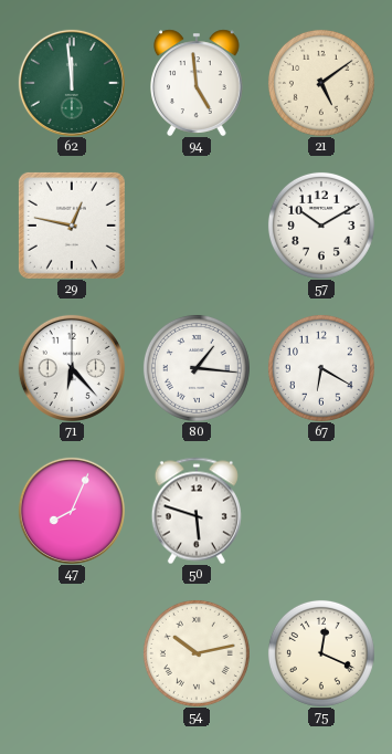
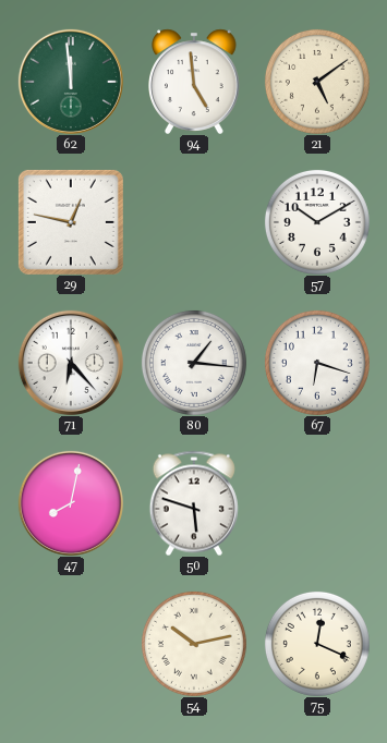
67: 6:20 -> 6:18 (317, 363)
47: 8:04 -> 8:02 (71, 503)
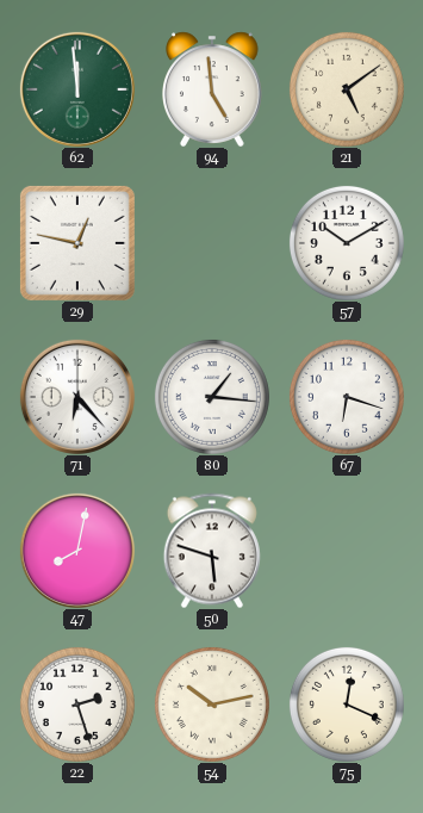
22: none -> 2:27 (77, 705)
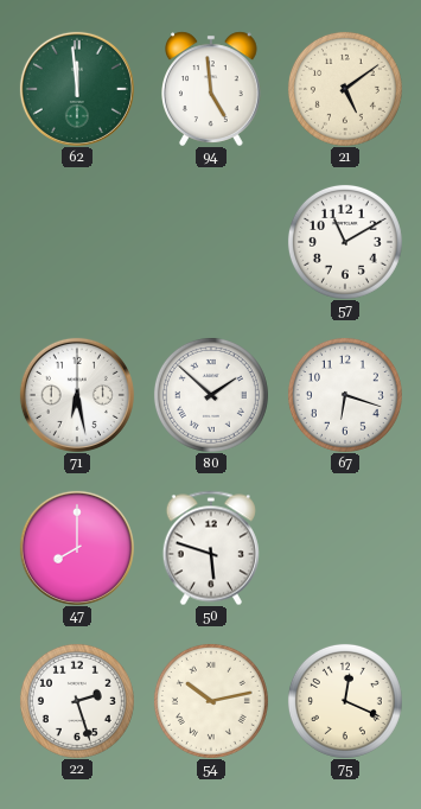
29: 12:47 -> none (77, 243)
57: 10:10 -> 11:10 (345, 242)
71: 6:23 -> 6:28 (77, 395)
80: 1:16 -> 1:52 (211, 395)
47: 8:02 -> 8:00 (77, 548)
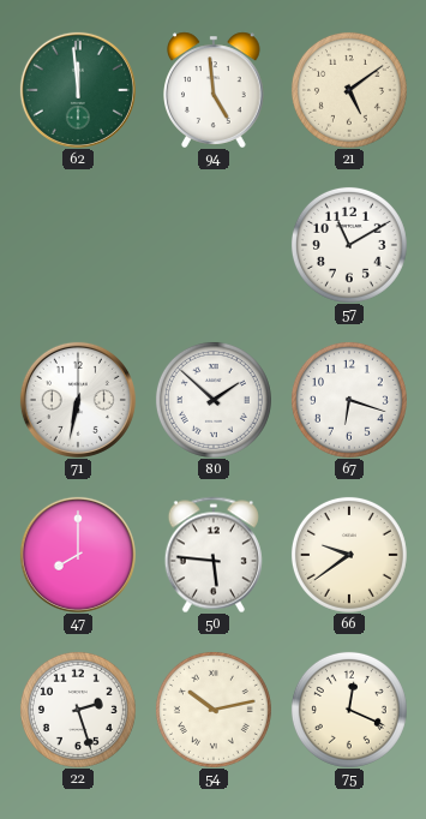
71: 6:28 -> 6:32 (78, 400)
50: 5:48 -> 5:46 (214, 555)
66: none -> 9:39 (349, 555)
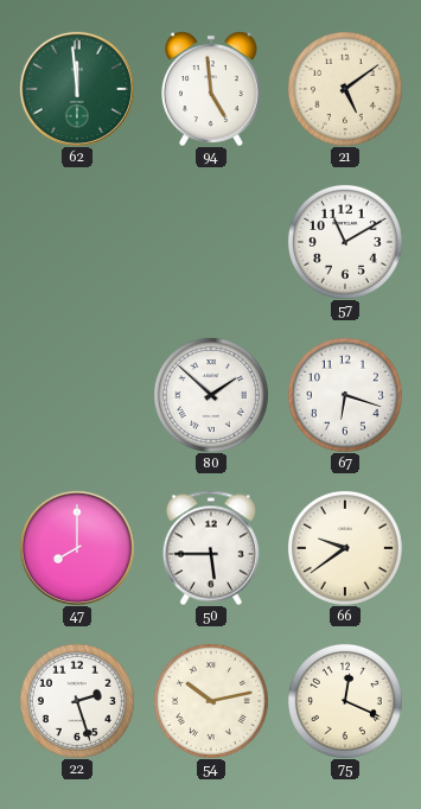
71: 6:32 -> none (78, 400)
50: 5:46 -> 5:45 (211, 548)
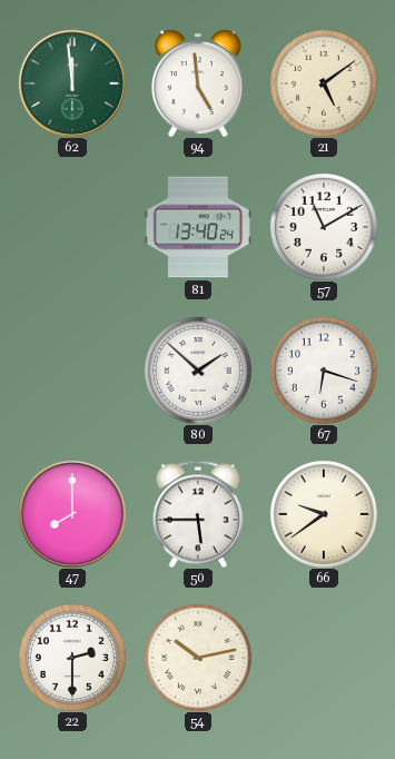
81: none -> 13:40 (198, 227)
22: 2:27 -> 2:30 (72, 658)
75: 12:19 -> none (345, 701)
